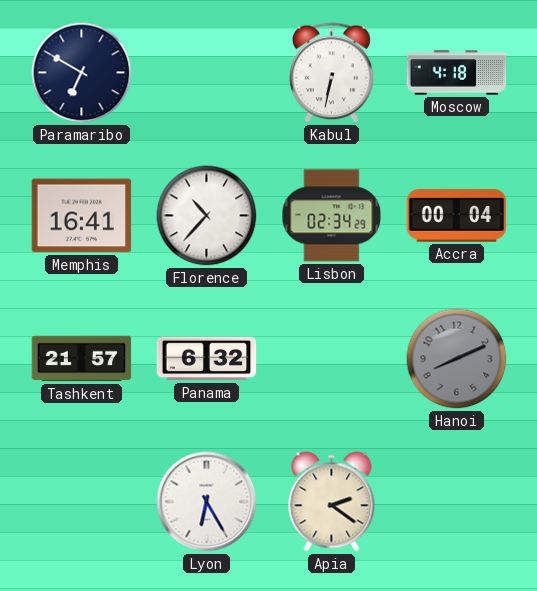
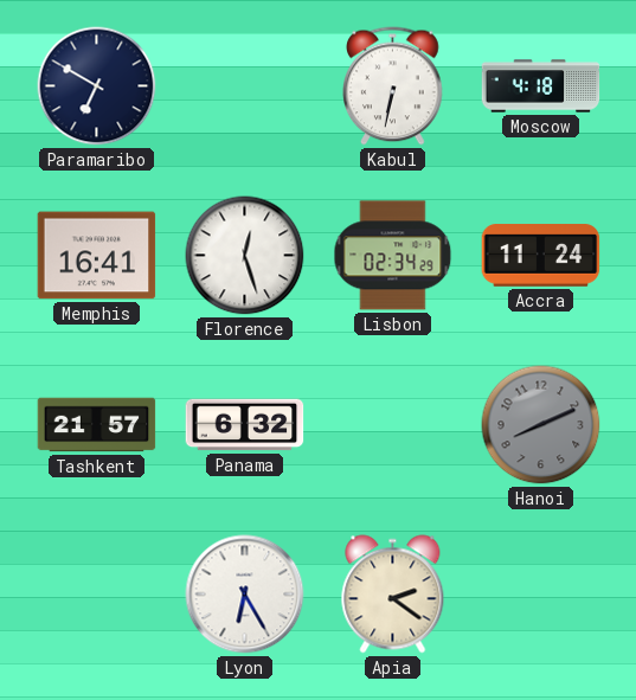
Florence: 10:37 -> 12:27 (245, 256)
Accra: 00:04 -> 11:24 (541, 256)
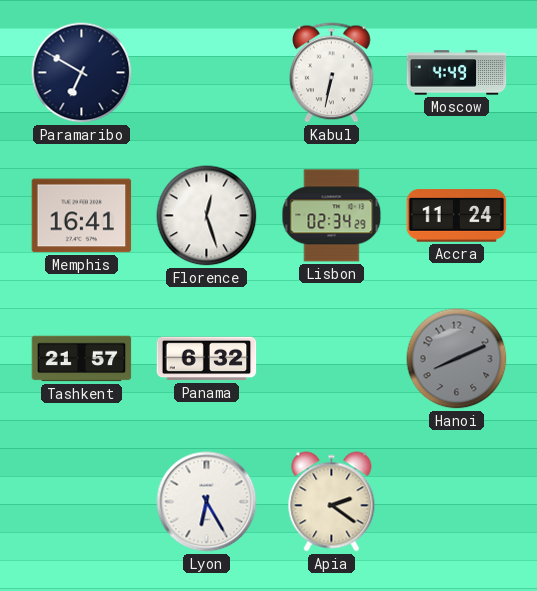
Moscow: 4:18 -> 4:49 (457, 73)
